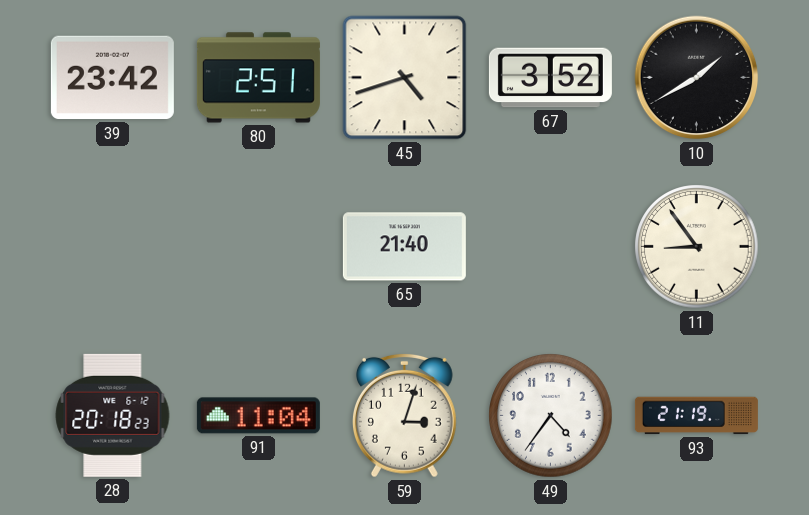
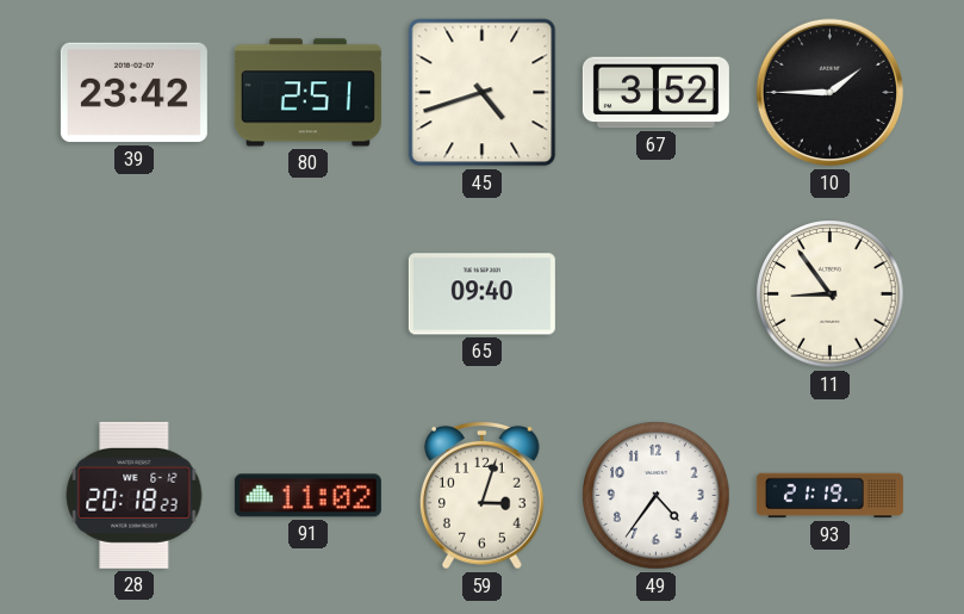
10: 1:40 -> 1:45 (831, 93)
65: 21:40 -> 09:40 (481, 294)
91: 11:04 -> 11:02 (307, 496)
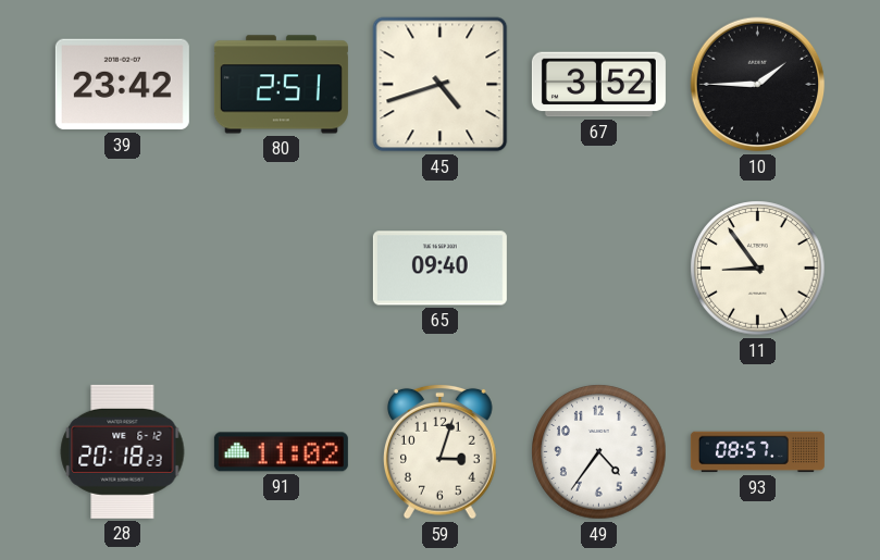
93: 21:19 -> 08:57 (757, 452)
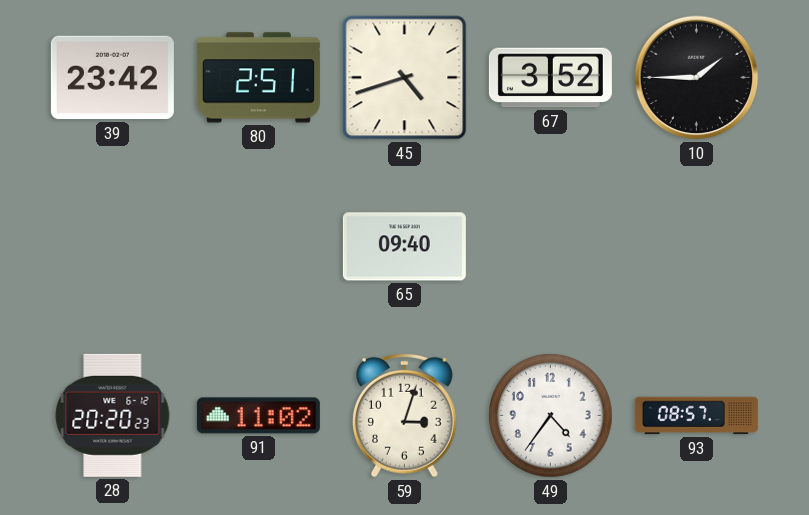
11: 8:54 -> none (758, 269)
28: 20:18 -> 20:20 (113, 415)
